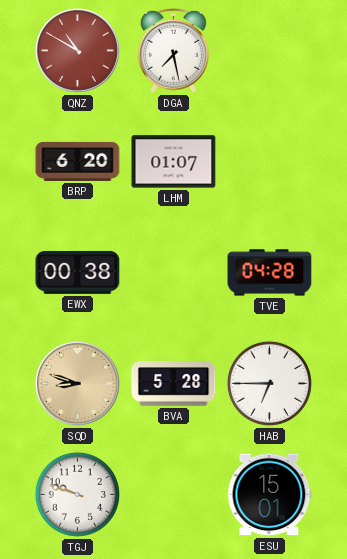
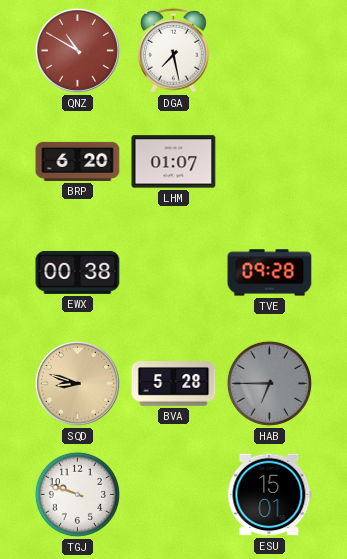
TVE: 04:28 -> 09:28 (270, 273)
HAB dial: white -> grey (269, 383)
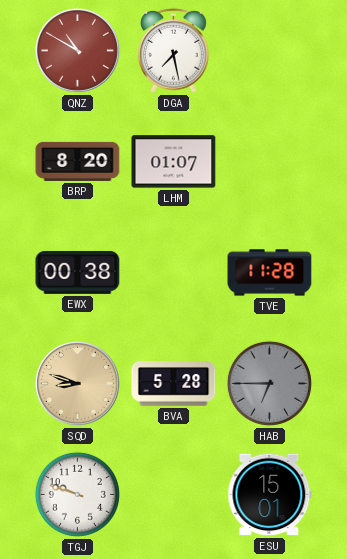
BRP: 6:20 -> 8:20 (78, 161)
TVE: 09:28 -> 11:28 (270, 273)
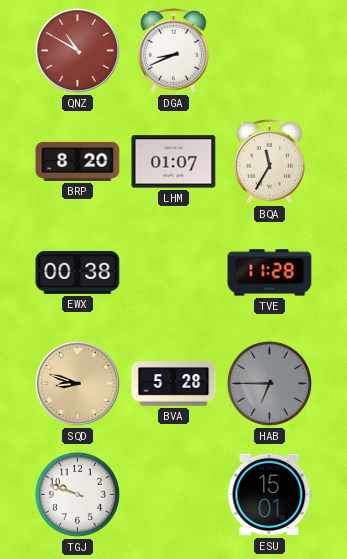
DGA: 7:28 -> 8:41 (174, 50)
BQA: none -> 11:35 (270, 161)
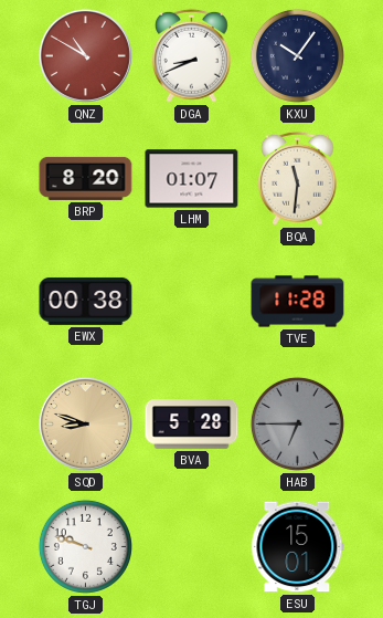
KXU: none -> 10:06 (297, 55)
BQA: 11:35 -> 11:31 (298, 178)
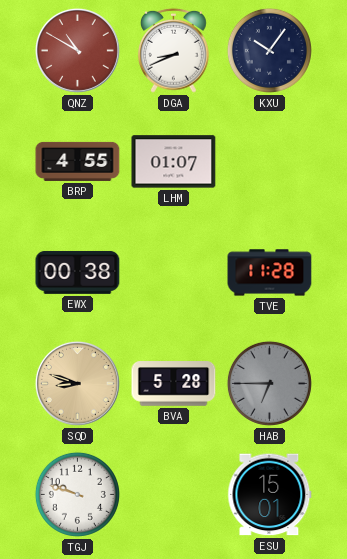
BRP: 8:20 -> 4:55 (78, 161)
BQA: 11:31 -> none (298, 178)
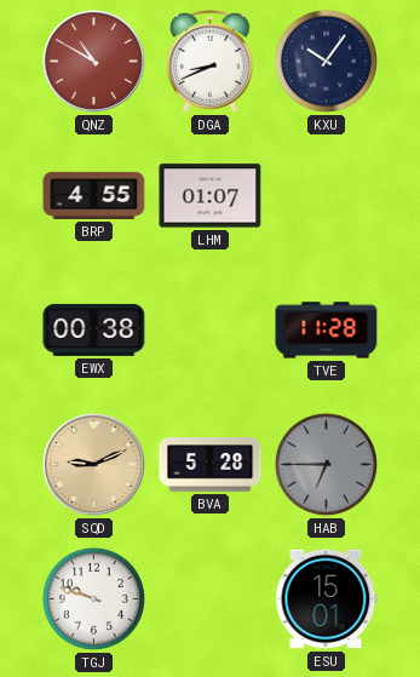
SQD: 8:48 -> 9:11 (93, 464)
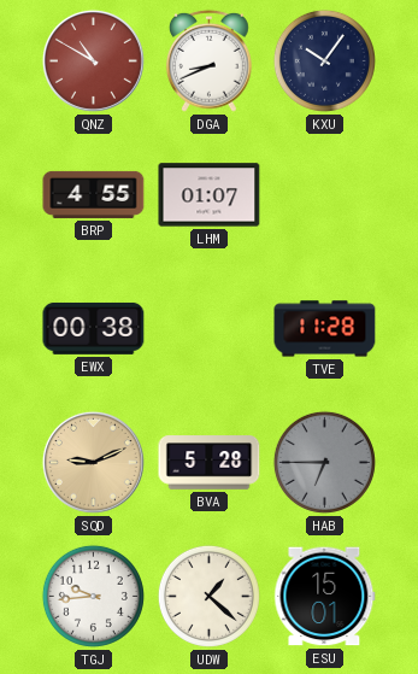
TGJ: 9:48 -> 9:44 (93, 596)
UDW: none -> 1:22 (208, 596)
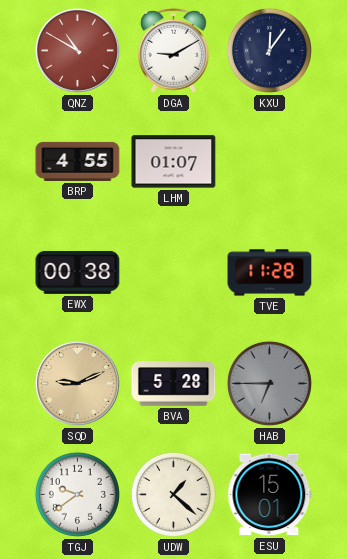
DGA: 8:41 -> 9:10 (174, 50)
KXU: 10:06 -> 12:06 (269, 50)
TGJ: 9:44 -> 9:39 (77, 494)
